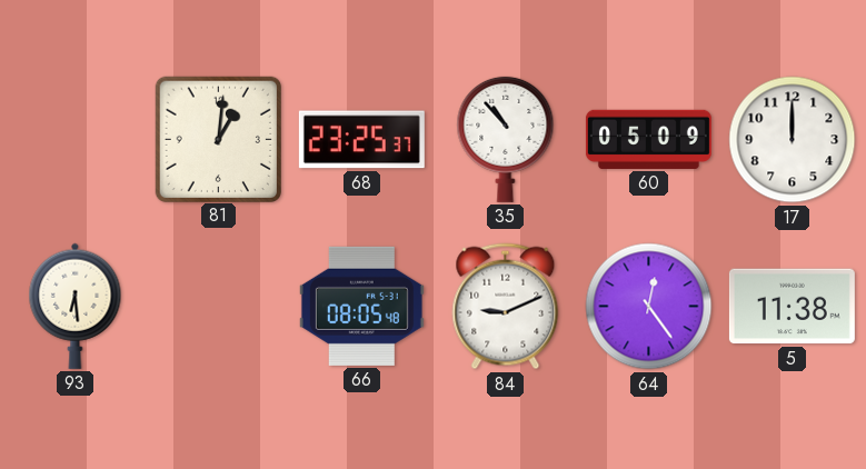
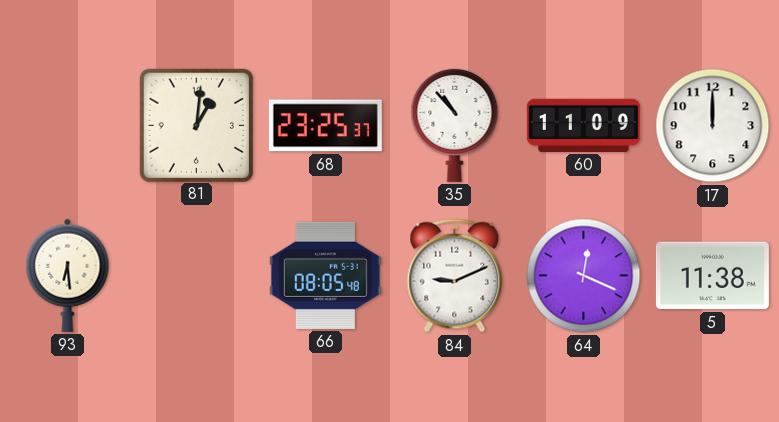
60: 05:09 -> 11:09 (583, 125)
64: 12:24 -> 12:19 (584, 276)
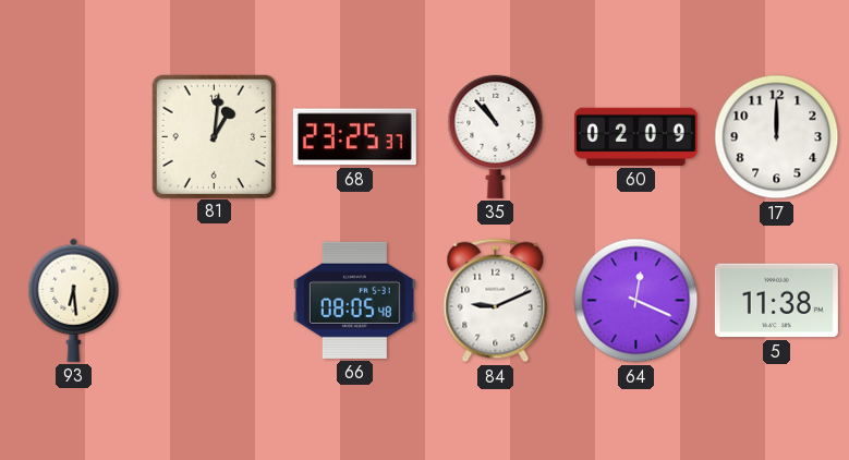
60: 11:09 -> 02:09 (635, 136)
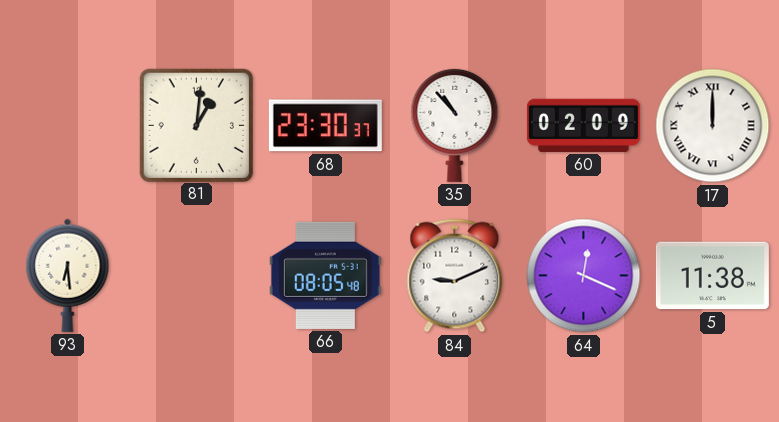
68: 23:25 -> 23:30 (325, 126)
17 numerals: Arabic -> Roman (713, 126)
